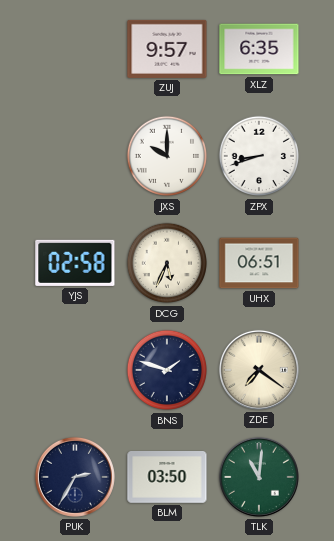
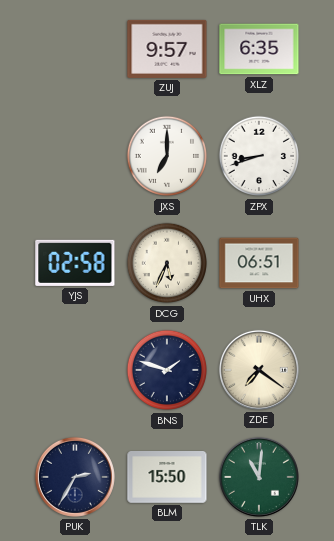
JXS: 10:00 -> 7:00 (167, 156)
BLM: 03:50 -> 15:50 (167, 478)
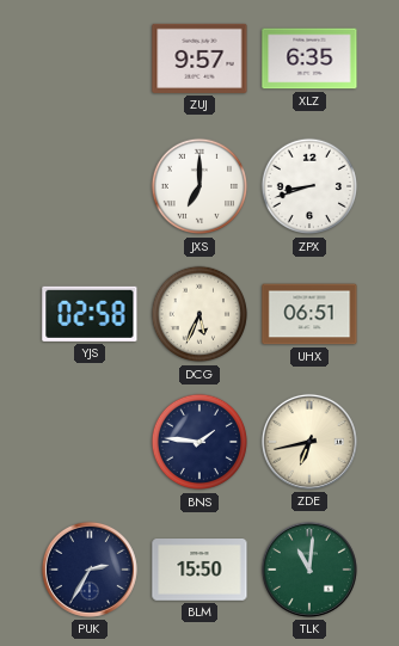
BNS: 1:48 -> 1:46 (199, 442)
ZDE: 7:21 -> 6:43 (309, 442)
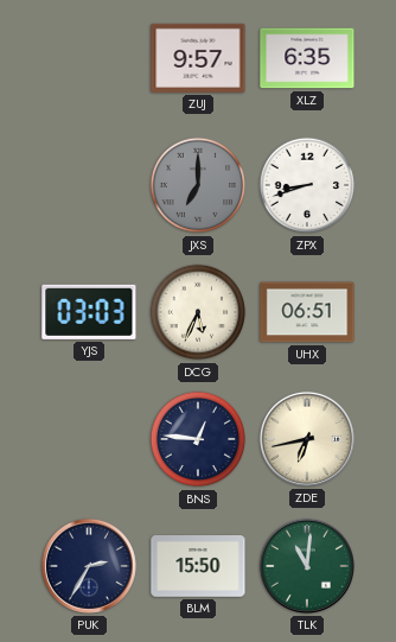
JXS dial: white -> grey (198, 185)
YJS: 02:58 -> 03:03 (89, 312)
BNS: 1:46 -> 12:46 (198, 439)
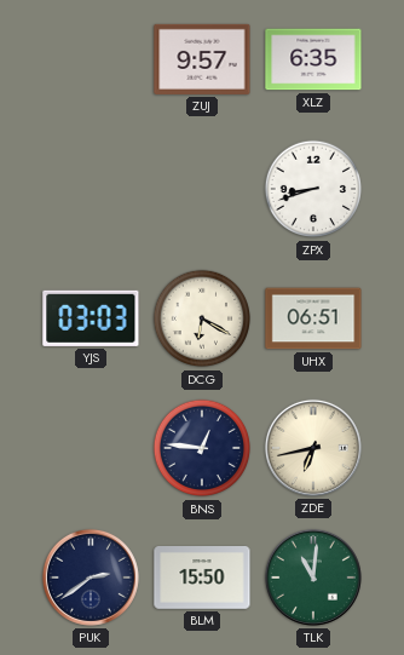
JXS: 7:00 -> none (198, 185)
DCG: 5:34 -> 6:20 (202, 318)
PUK: 2:35 -> 2:39 (91, 578)
